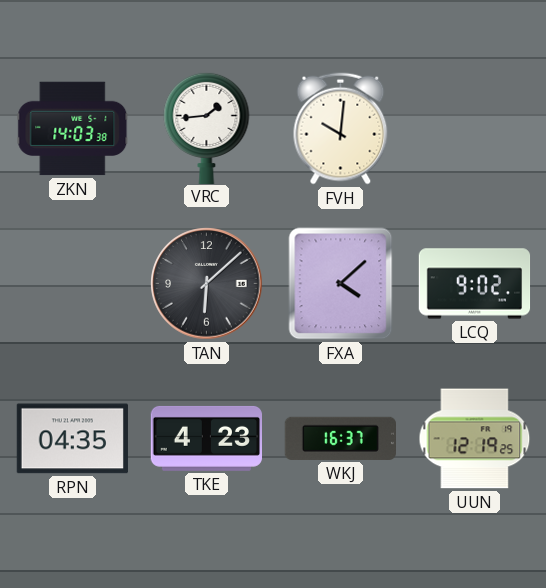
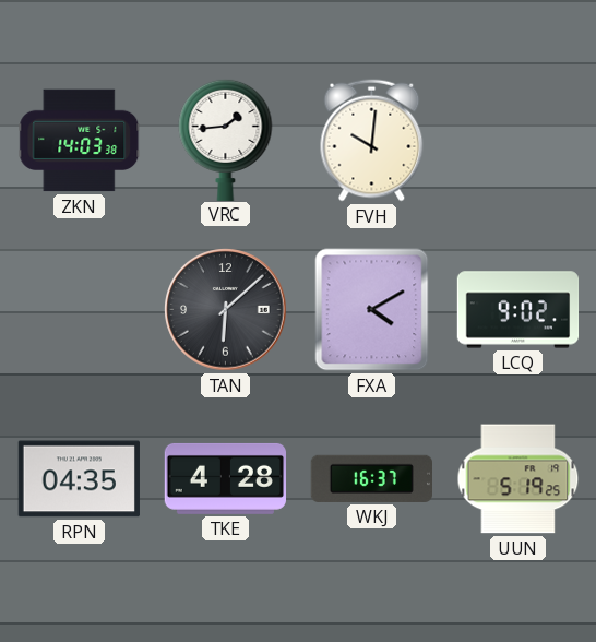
FXA: 4:08 -> 4:10 (372, 310)
TKE: 4:23 -> 4:28 (225, 478)
UUN: 12:19 -> 5:19 (518, 479)
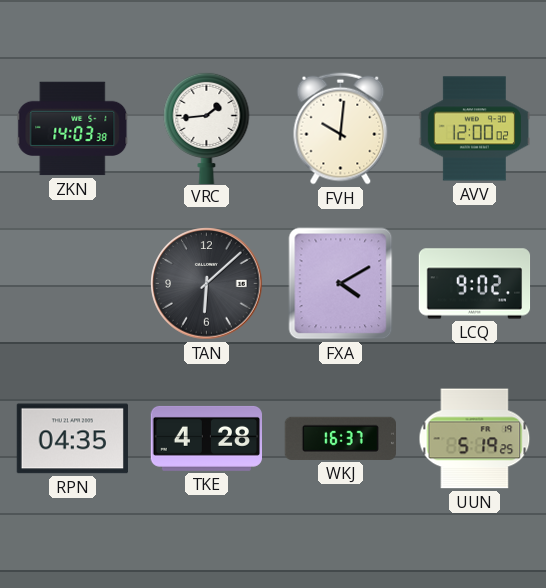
AVV: none -> 12:00 (474, 129)
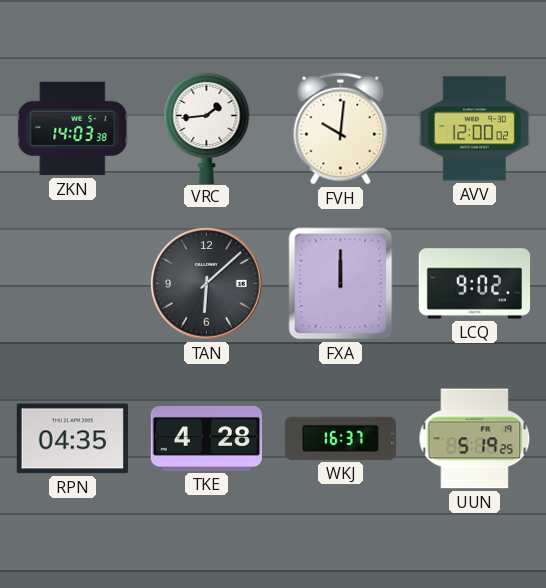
FXA: 4:10 -> 12:00 (341, 284)
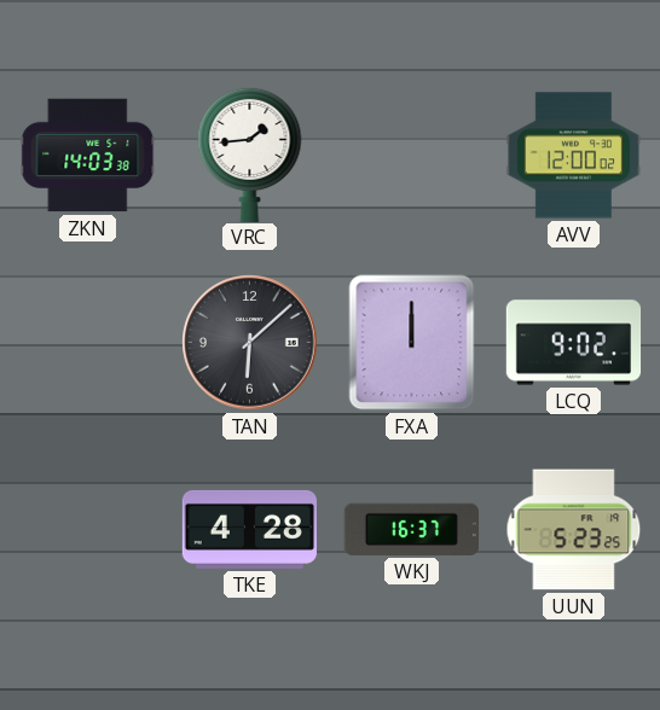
FVH: 10:01 -> none (341, 129)
RPN: 04:35 -> none (72, 439)
UUN: 5:19 -> 5:23 (574, 530)
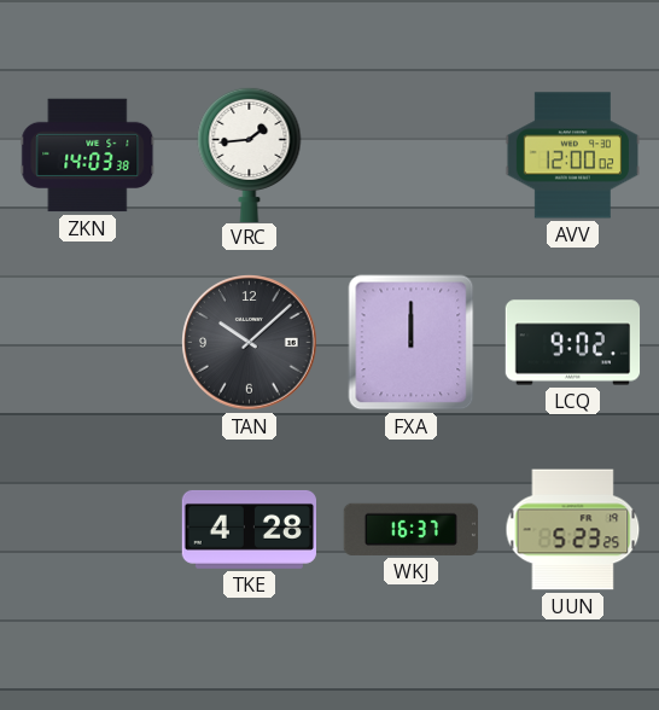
TAN: 6:08 -> 10:08 (250, 343)
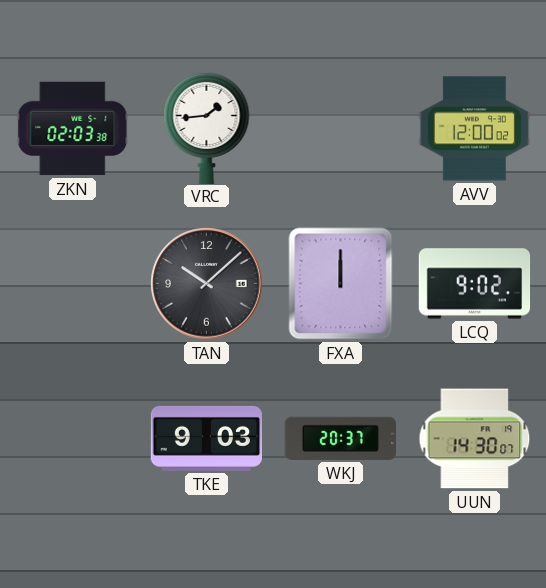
ZKN: 14:03 -> 02:03 (73, 129)
TKE: 4:28 -> 9:03 (206, 438)
WKJ: 16:37 -> 20:37 (340, 438)
UUN: 5:23 -> 14:30 (475, 439)
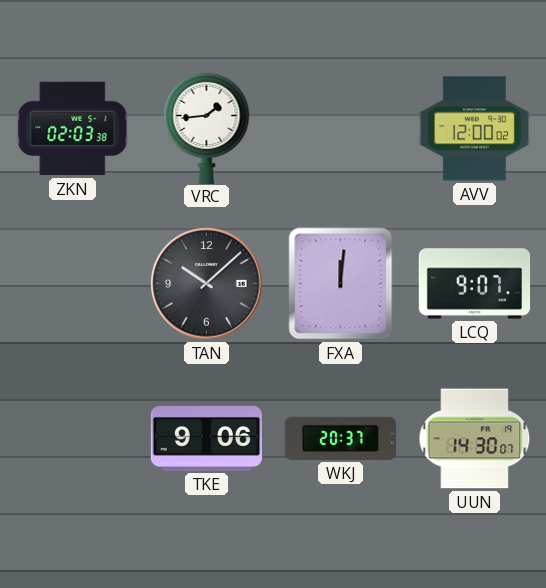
FXA: 12:00 -> 12:01 (341, 284)
LCQ: 9:02 -> 9:07 (475, 284)
TKE: 9:03 -> 9:06 (206, 438)
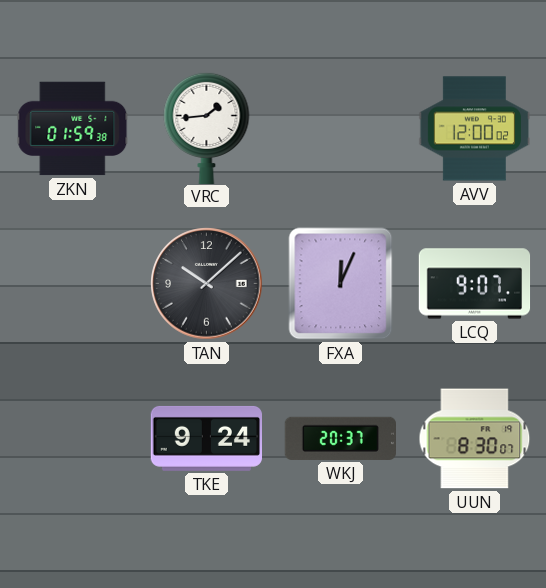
ZKN: 02:03 -> 01:59 (73, 129)
FXA: 12:01 -> 12:04 (341, 284)
TKE: 9:06 -> 9:24 (206, 438)
UUN: 14:30 -> 8:30 (475, 439)
